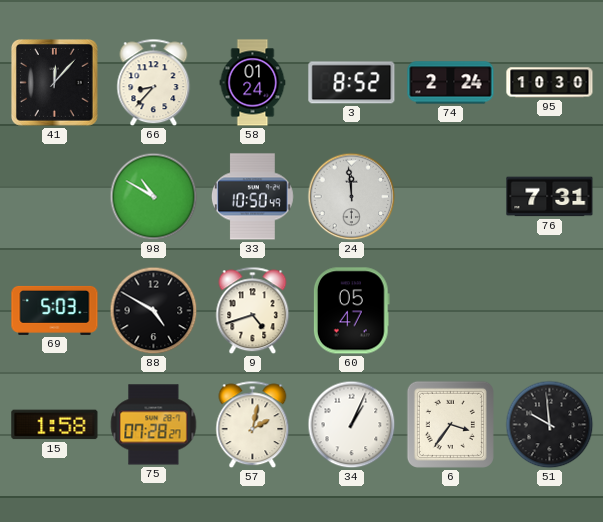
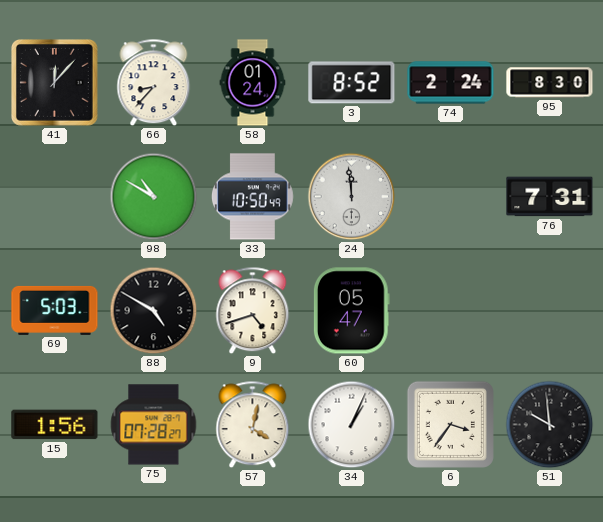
95: 10:30 -> 8:30 (550, 83)
15: 1:58 -> 1:56 (55, 425)
57: 2:02 -> 4:02 (253, 425)
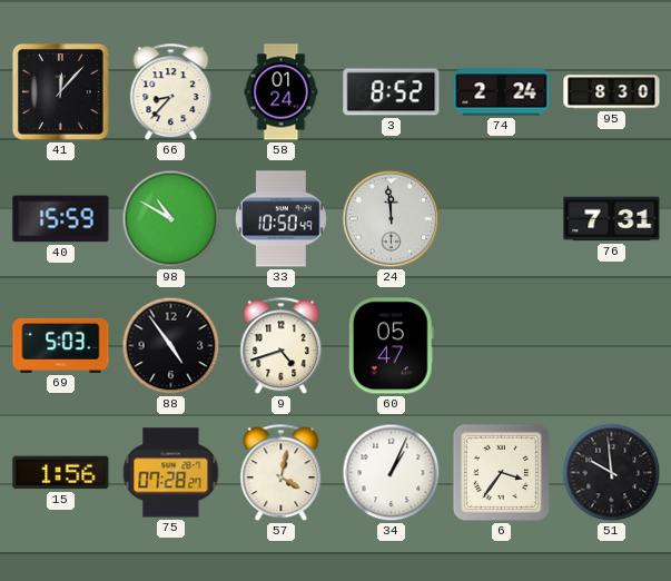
40: none -> 15:59 (61, 219)
88: 4:50 -> 4:54 (171, 346)
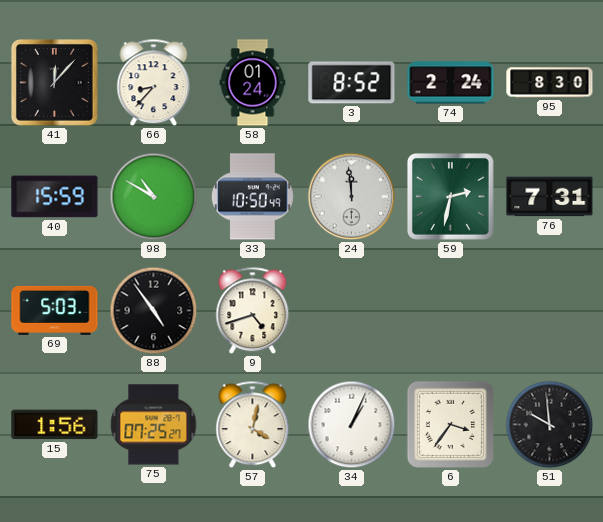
59: none -> 2:32 (451, 197)
60: 05:47 -> none (391, 346)
75: 07:28 -> 07:25 (154, 425)
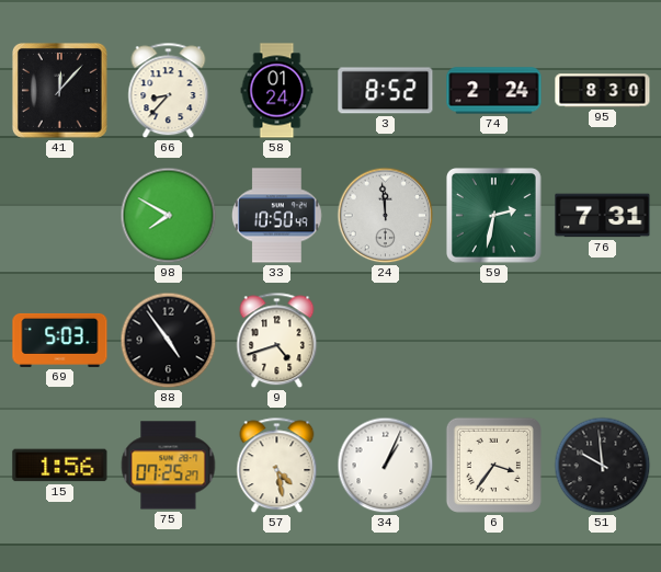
40: 15:59 -> none (55, 197)
98: 10:50 -> 7:50 (169, 216)
57: 4:02 -> 4:28 (277, 466)
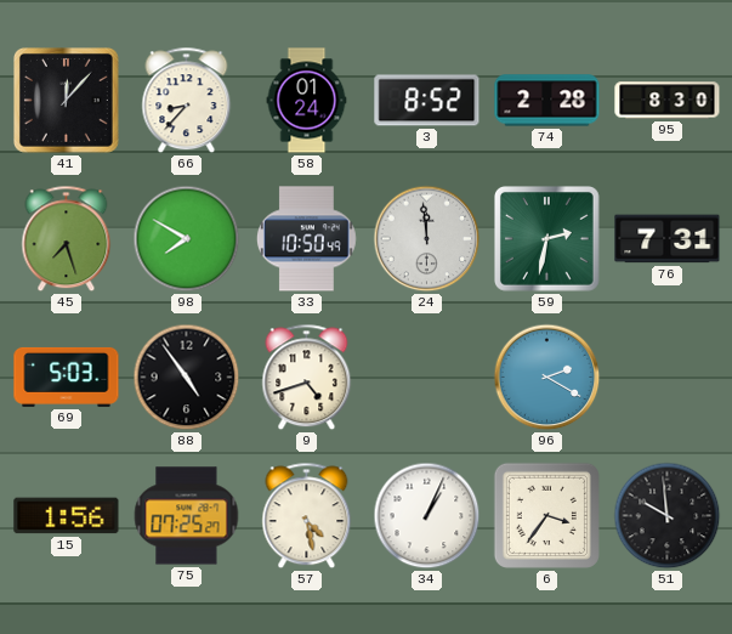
74: 2:24 -> 2:28 (547, 101)
45: none -> 7:27 (67, 239)
96: none -> 2:20 (547, 378)
